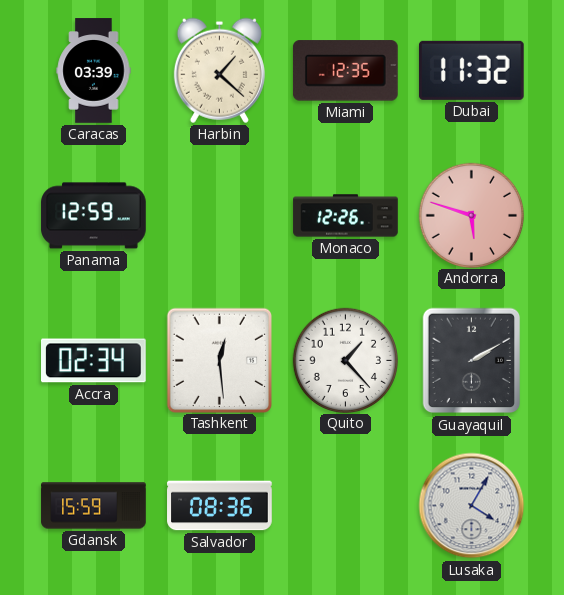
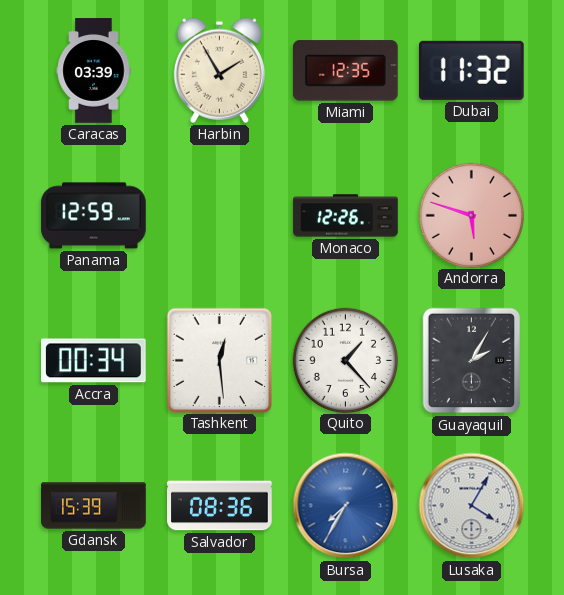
Harbin: 1:22 -> 1:55 (219, 70)
Accra: 02:34 -> 00:34 (94, 361)
Guayaquil: 2:10 -> 2:05 (472, 361)
Gdansk: 15:59 -> 15:39 (94, 506)
Bursa: none -> 7:35 (346, 506)
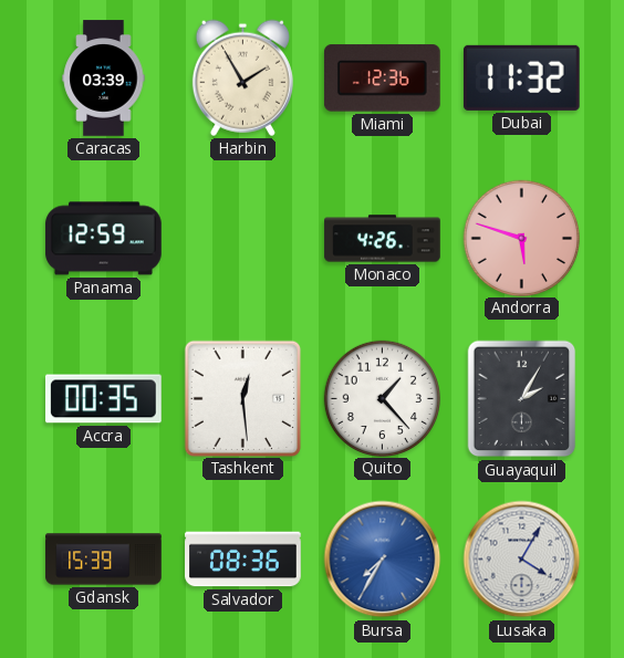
Miami: 12:35 -> 12:36 (383, 79)
Monaco: 12:26 -> 4:26 (383, 239)
Accra: 00:34 -> 00:35 (104, 399)
